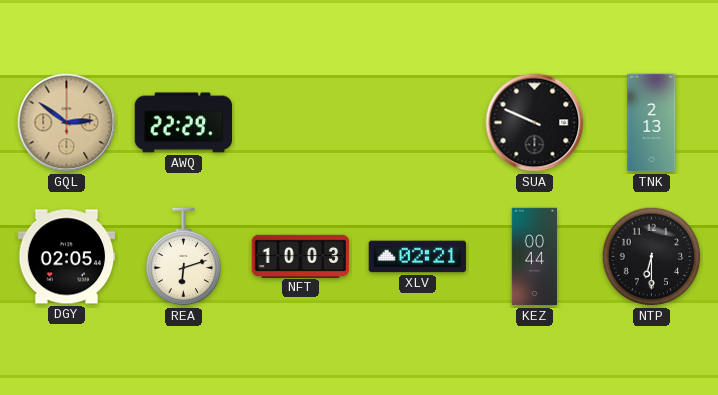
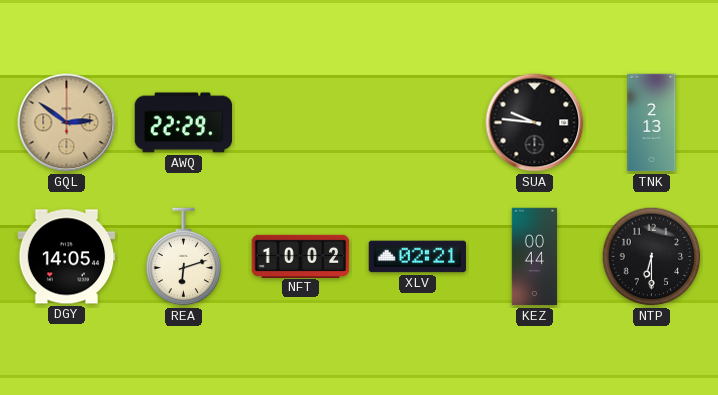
SUA: 9:49 -> 9:46 (535, 123)
DGY: 02:05 -> 14:05 (67, 257)
NFT: 10:03 -> 10:02 (301, 256)
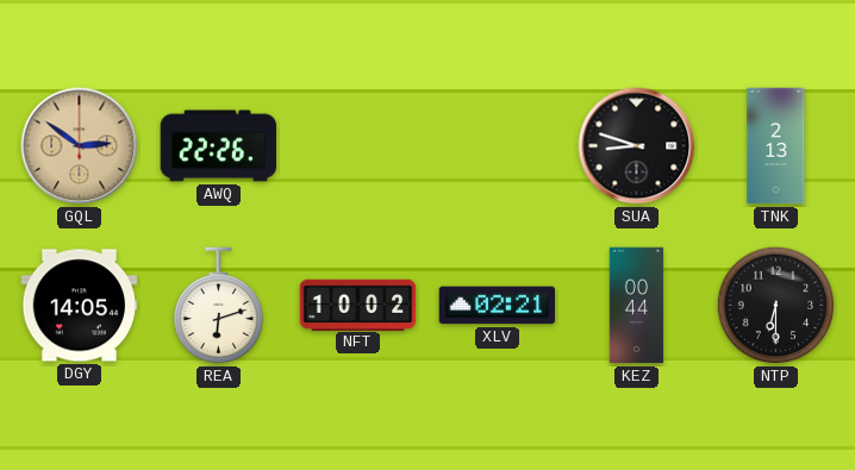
AWQ: 22:29 -> 22:26 (219, 146)
SUA: 9:46 -> 8:48 (637, 146)
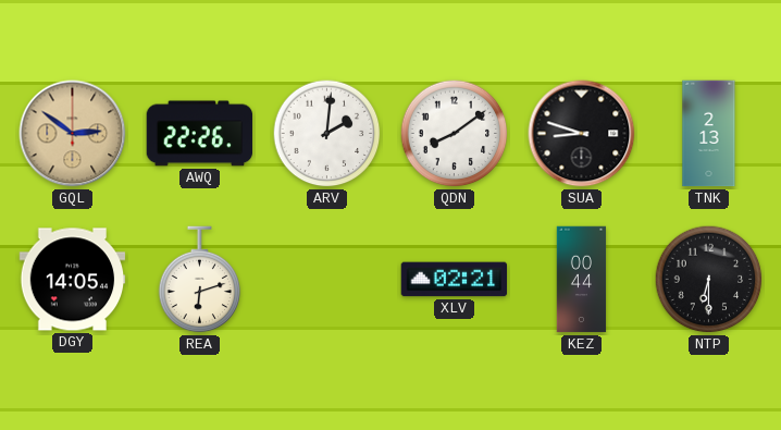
ARV: none -> 2:01 (327, 134)
QDN: none -> 8:09 (455, 134)
NFT: 10:02 -> none (358, 305)
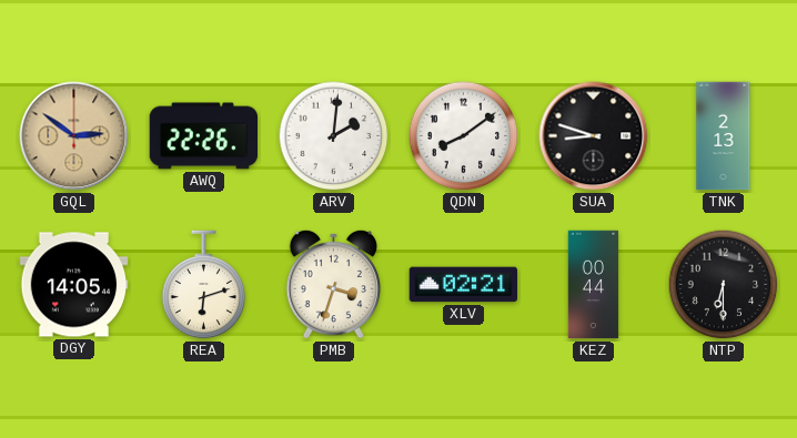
PMB: none -> 3:33 (334, 284)
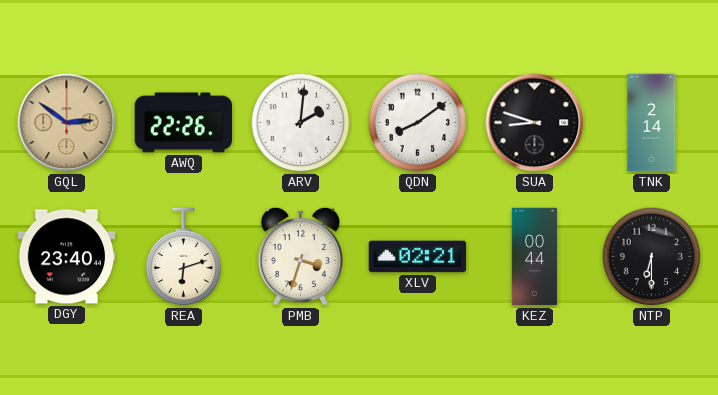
TNK: 2:13 -> 2:14 (652, 123)
DGY: 14:05 -> 23:40 (67, 257)
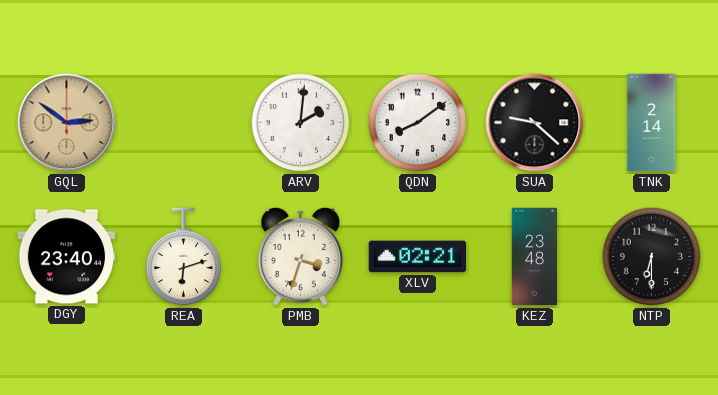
AWQ: 22:26 -> none (184, 123)
SUA: 8:48 -> 9:22 (535, 123)
KEZ: 00:44 -> 23:48 (535, 257)
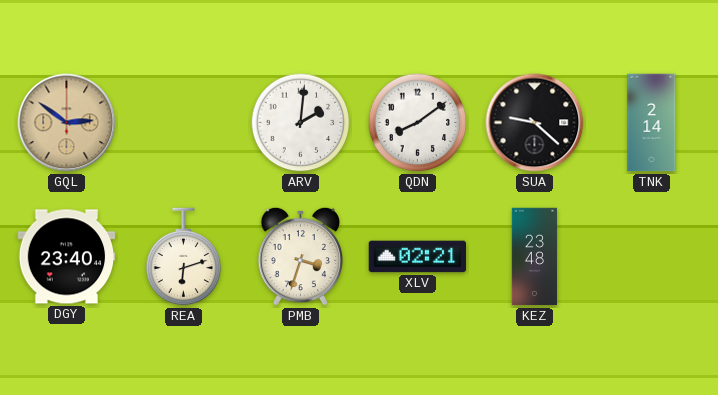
NTP: 6:30 -> none (652, 257)
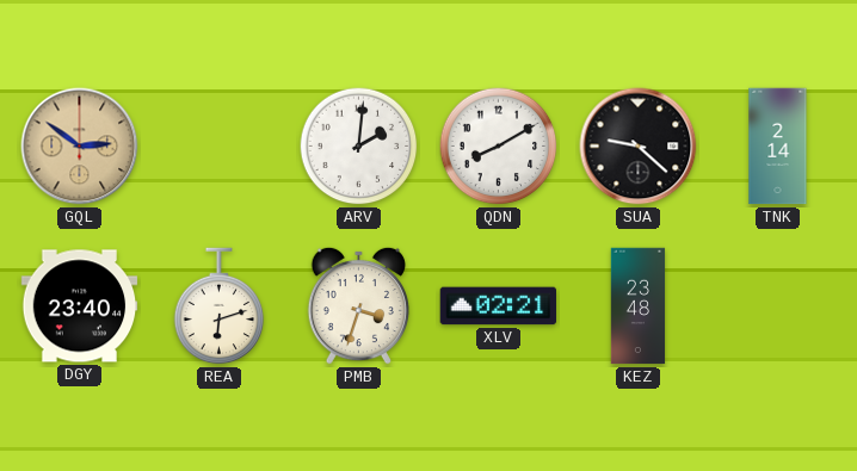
QDN: 8:09 -> 8:10 (499, 147)
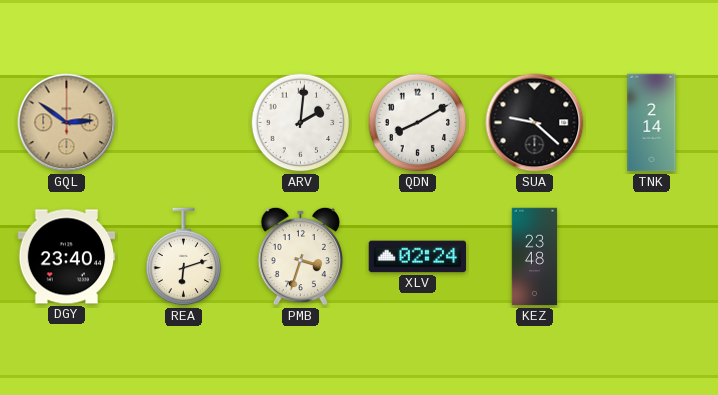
XLV: 02:21 -> 02:24 (418, 257)
